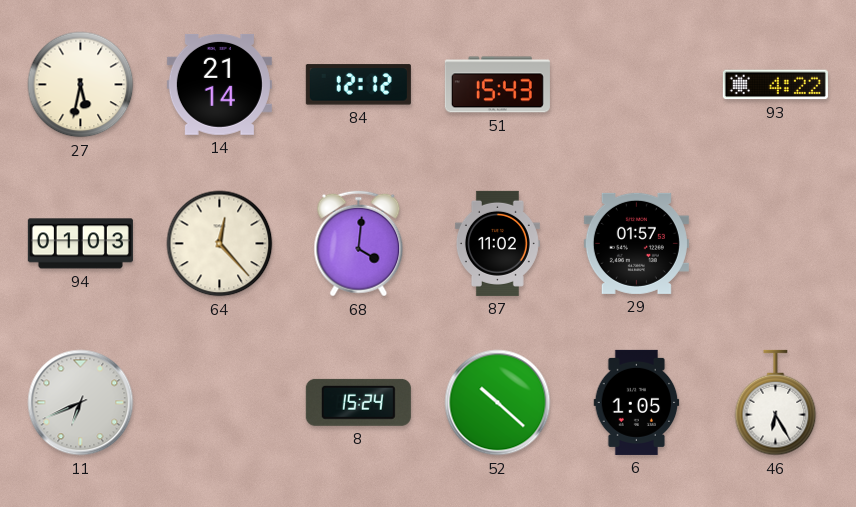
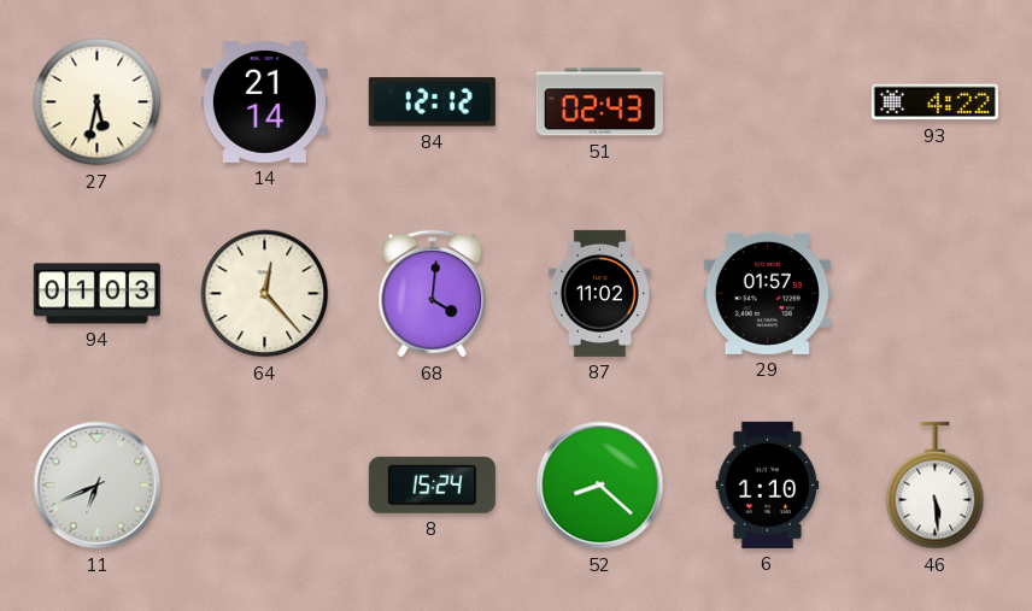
51: 15:43 -> 02:43 (599, 102)
52: 10:22 -> 8:22 (600, 486)
6: 1:05 -> 1:10 (768, 484)
46: 6:25 -> 5:29 (936, 486)
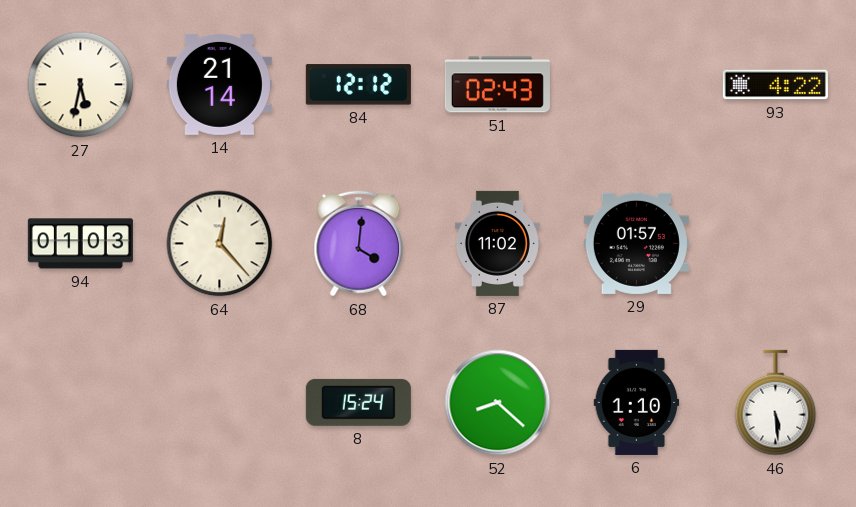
11: 6:41 -> none (98, 486)
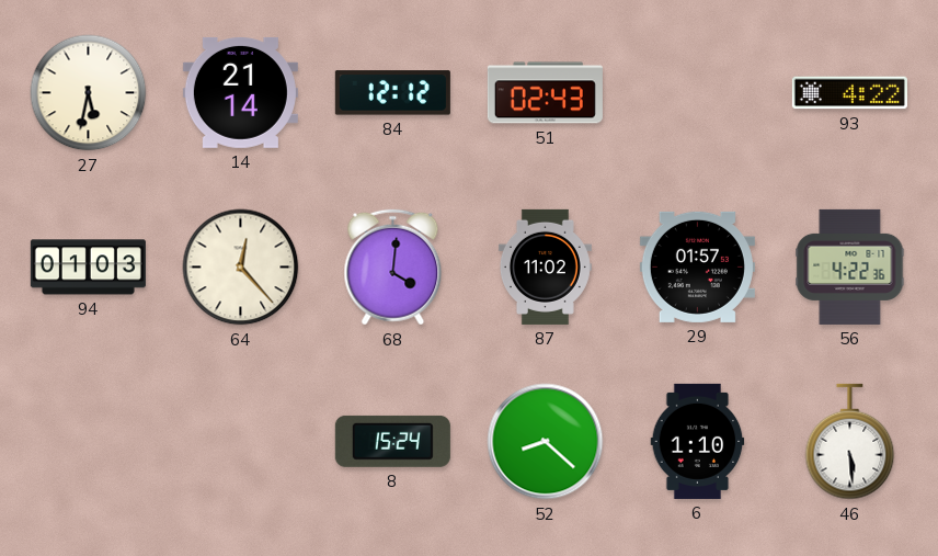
56: none -> 4:22 (850, 266)
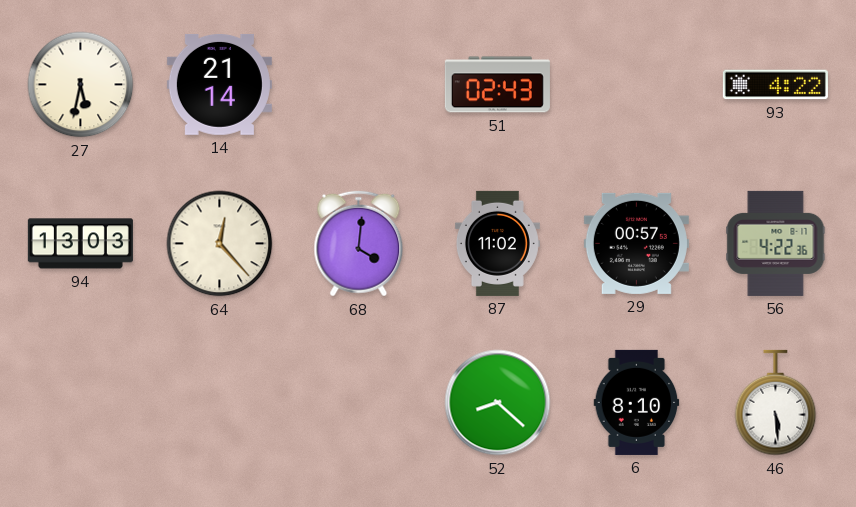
84: 12:12 -> none (392, 93)
94: 01:03 -> 13:03 (80, 244)
29: 01:57 -> 00:57 (636, 243)
8: 15:24 -> none (392, 441)
6: 1:10 -> 8:10 (637, 402)
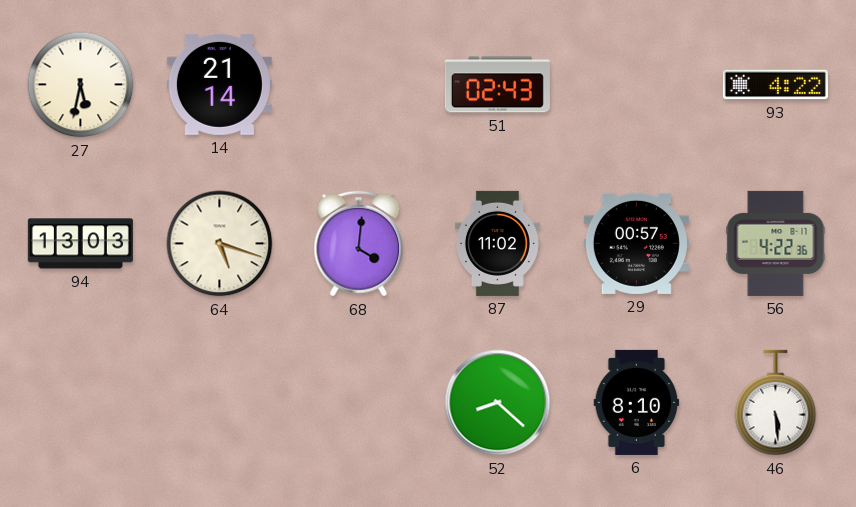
64: 12:23 -> 5:18 (220, 244)
